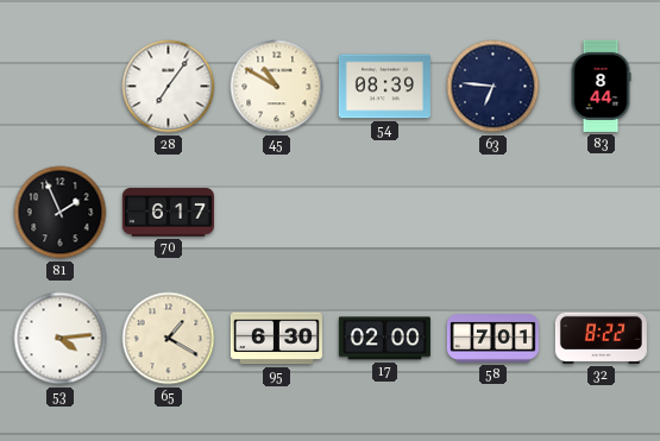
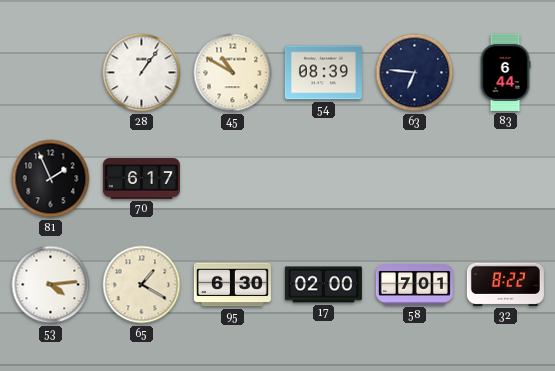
28: 7:06 -> 1:06 (142, 73)
83: 8:44 -> 6:44 (505, 72)
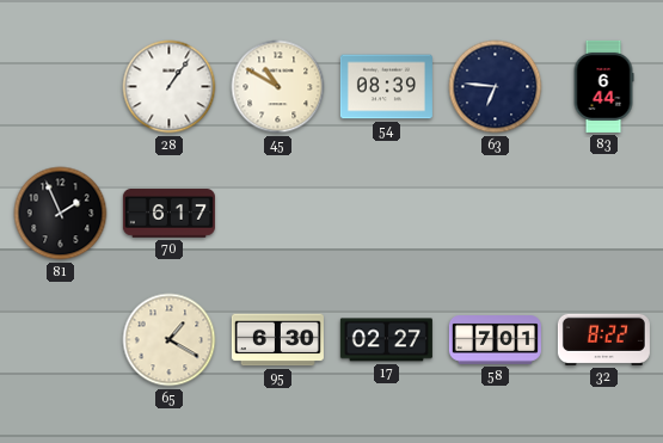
53: 4:14 -> none (51, 285)
17: 02:00 -> 02:27 (386, 340)
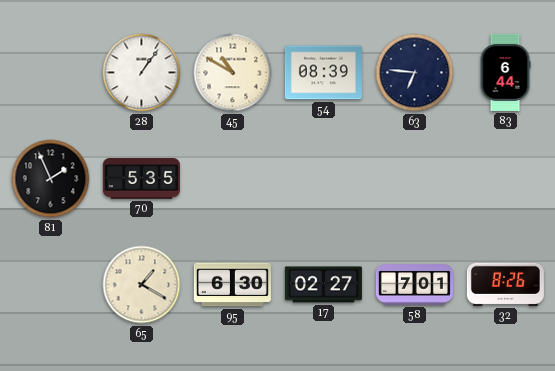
70: 6:17 -> 5:35 (141, 179)
32: 8:22 -> 8:26 (505, 284)
